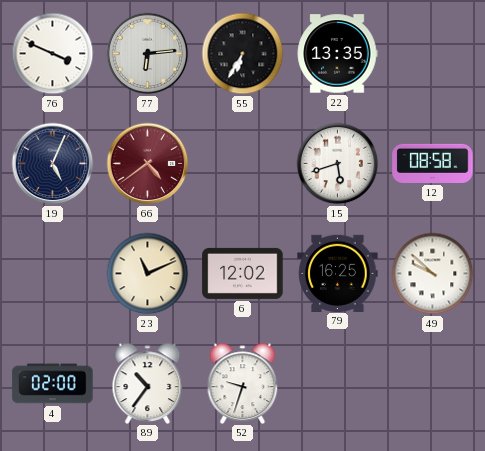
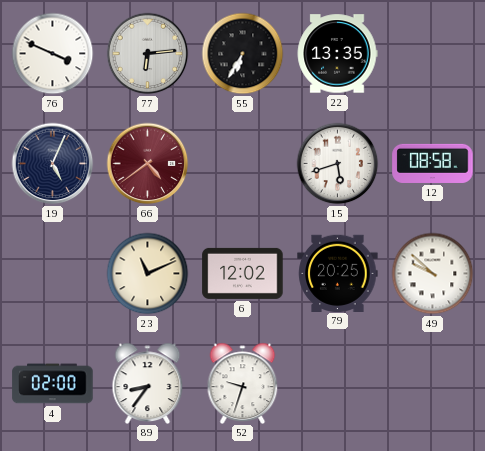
79: 16:25 -> 20:25 (338, 273)
89: 10:36 -> 8:36 (148, 383)
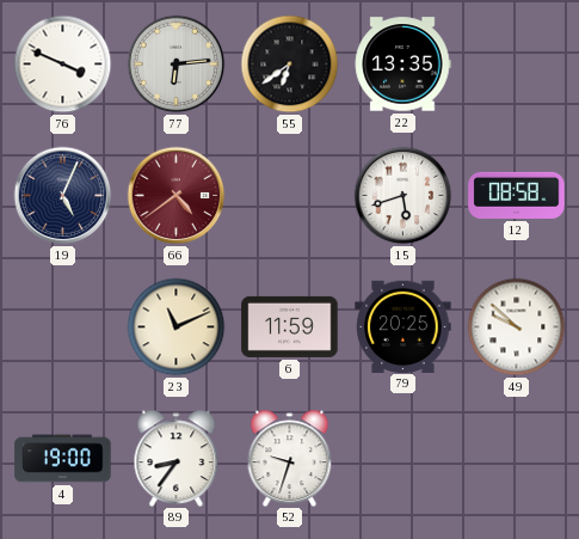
55: 6:35 -> 6:39 (290, 65)
6: 12:02 -> 11:59 (290, 326)
4: 02:00 -> 19:00 (63, 459)
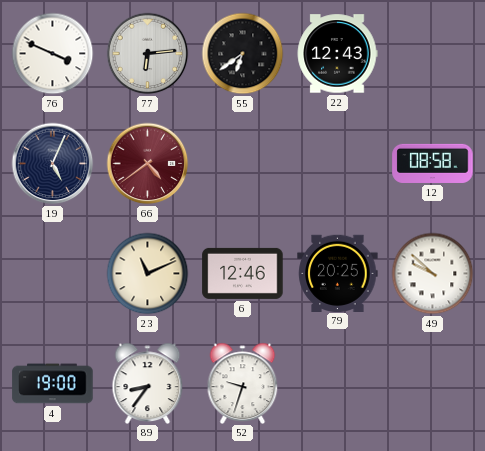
22: 13:35 -> 12:43 (337, 54)
15: 5:42 -> none (404, 196)
6: 11:59 -> 12:46 (243, 273)
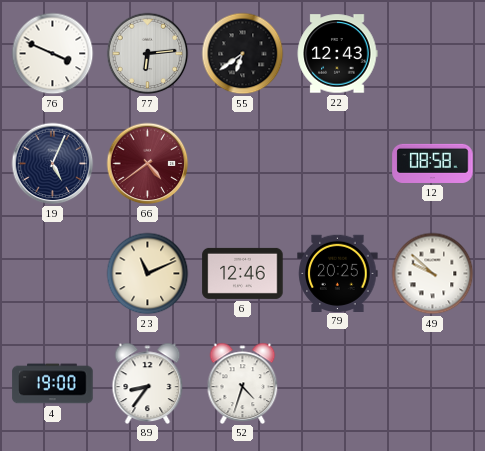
52: 9:33 -> 4:33 (243, 383)
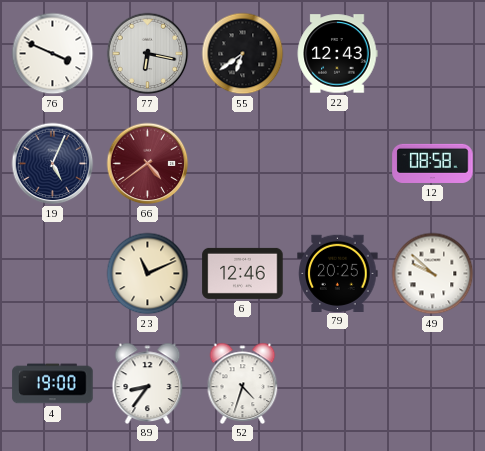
77: 6:14 -> 6:17 (148, 54)
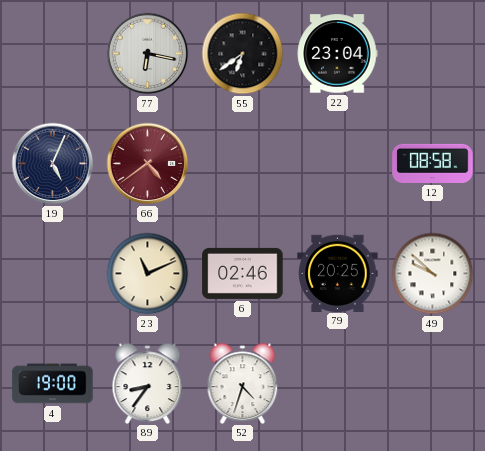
76: 3:49 -> none (53, 54)
22: 12:43 -> 23:04 (337, 54)
6: 12:46 -> 02:46 (243, 273)
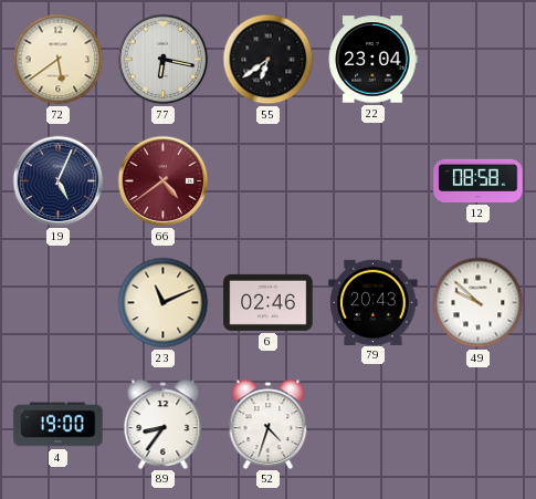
72: none -> 5:39 (59, 60)
79: 20:25 -> 20:43 (374, 302)
